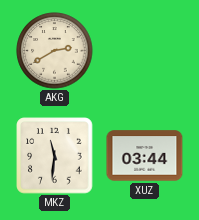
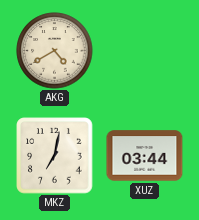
AKG: 2:40 -> 4:40 (55, 51)
MKZ: 11:31 -> 7:02 (55, 156)
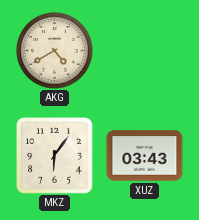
MKZ: 7:02 -> 6:06 (55, 156)
XUZ: 03:44 -> 03:43 (145, 156)
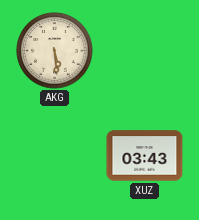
AKG: 4:40 -> 5:29 (55, 51)
MKZ: 6:06 -> none (55, 156)
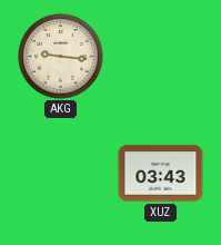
AKG: 5:29 -> 9:16 (61, 57)
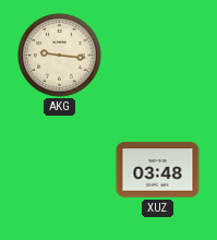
XUZ: 03:43 -> 03:48 (158, 170)
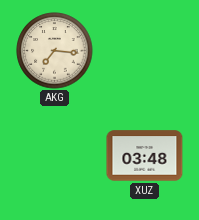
AKG: 9:16 -> 7:16 (55, 51)
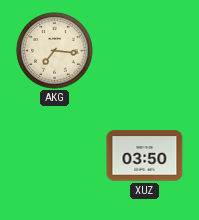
XUZ: 03:48 -> 03:50 (145, 156)
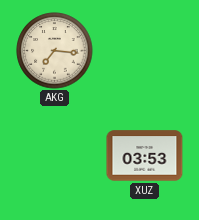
XUZ: 03:50 -> 03:53 (145, 156)
